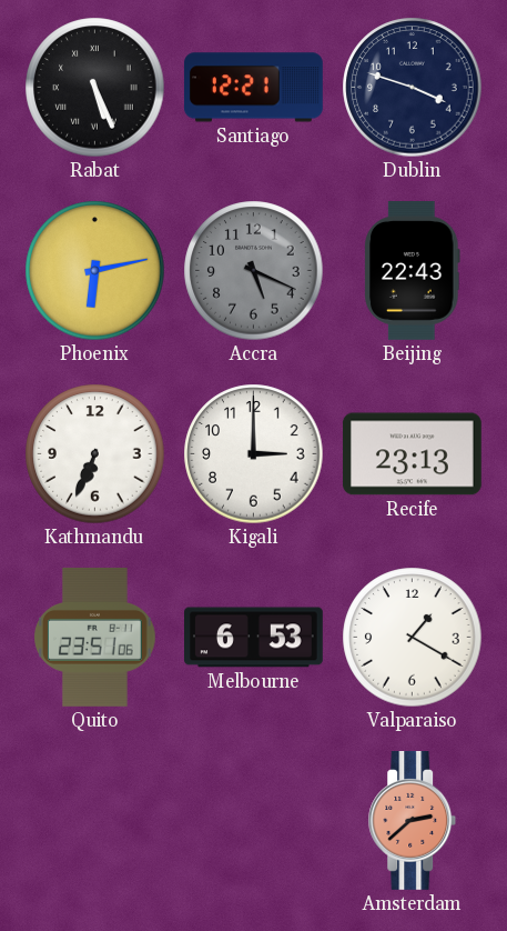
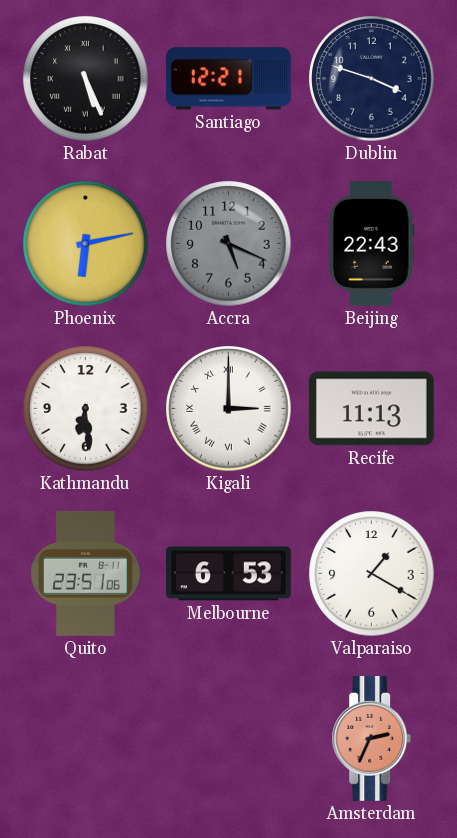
Kathmandu: 6:34 -> 6:29 (86, 409)
Kigali numerals: Arabic -> Roman (229, 409)
Recife: 23:13 -> 11:13 (371, 409)
Amsterdam: 2:38 -> 2:34 (372, 739)
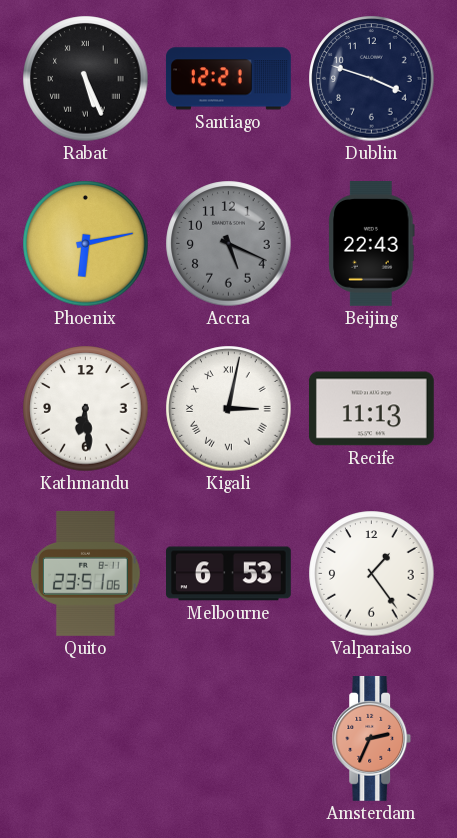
Kigali: 3:00 -> 3:02 (229, 409)
Valparaiso: 1:20 -> 1:24 (372, 574)
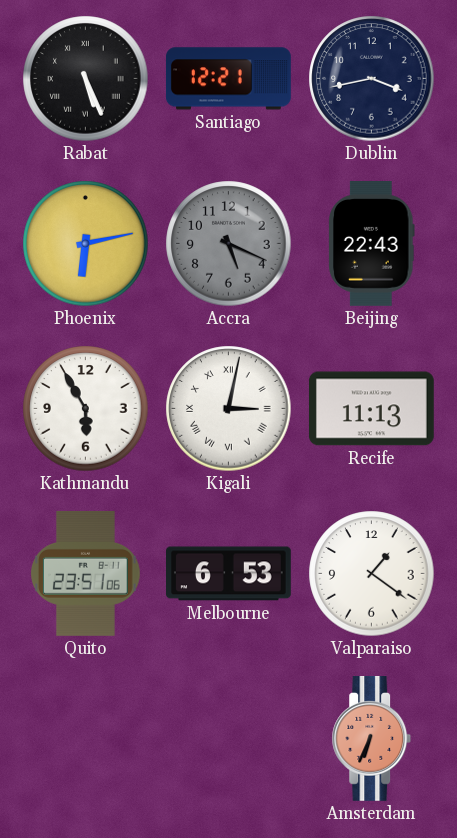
Dublin: 3:48 -> 3:43 (372, 79)
Kathmandu: 6:29 -> 5:55 (86, 409)
Valparaiso: 1:24 -> 1:21 (372, 574)
Amsterdam: 2:34 -> 6:34 (372, 739)
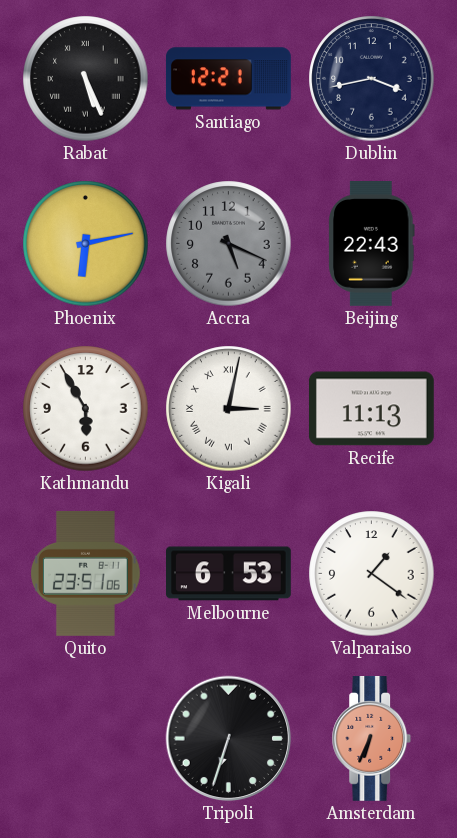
Tripoli: none -> 6:33 (229, 739)
